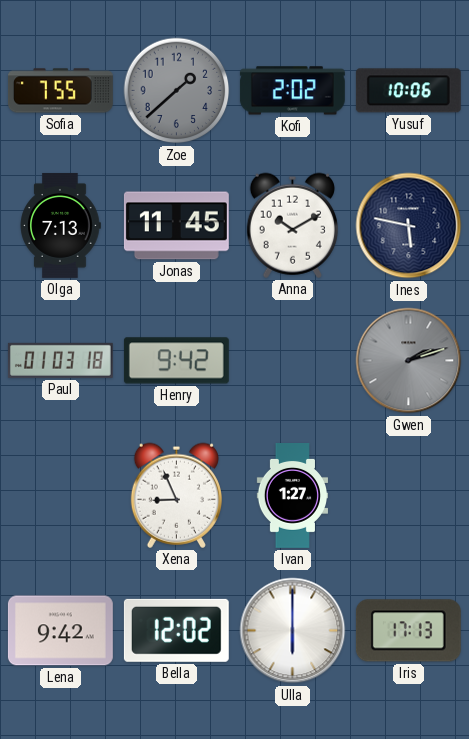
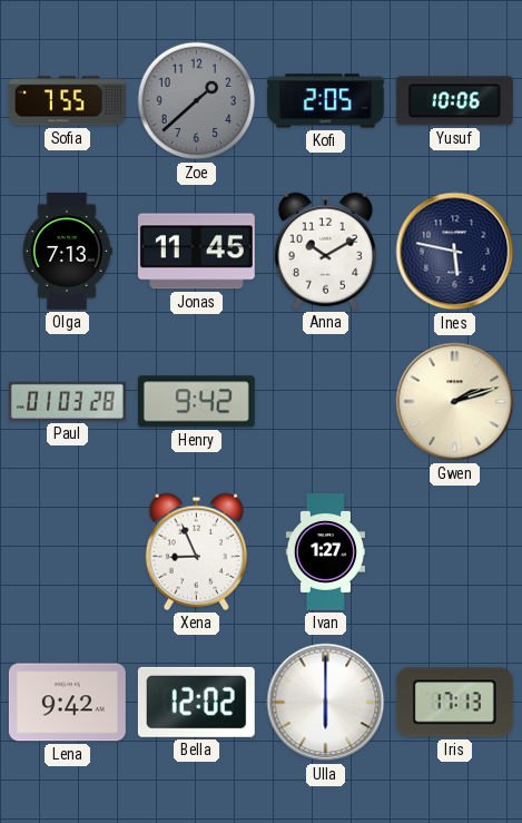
Kofi: 2:02 -> 2:05 (325, 101)
Paul: 01:03:18 -> 01:03:28 (67, 401)
Gwen dial: grey -> cream (455, 402)
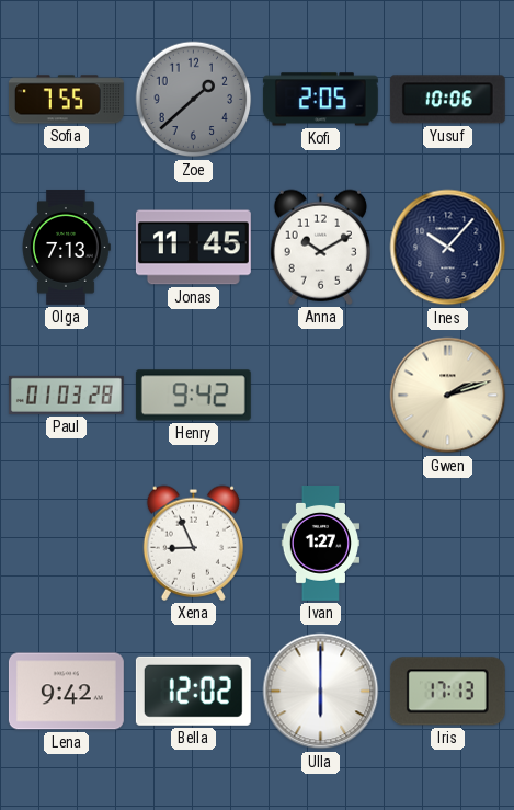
Ines: 5:47 -> 10:07 (448, 248)
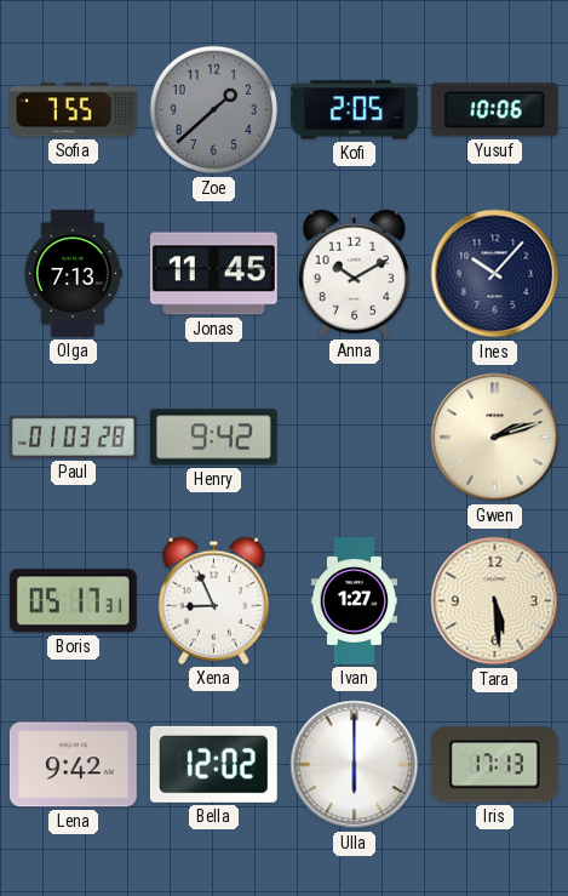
Boris: none -> 05:17 (73, 601)
Tara: none -> 5:29 (495, 601)
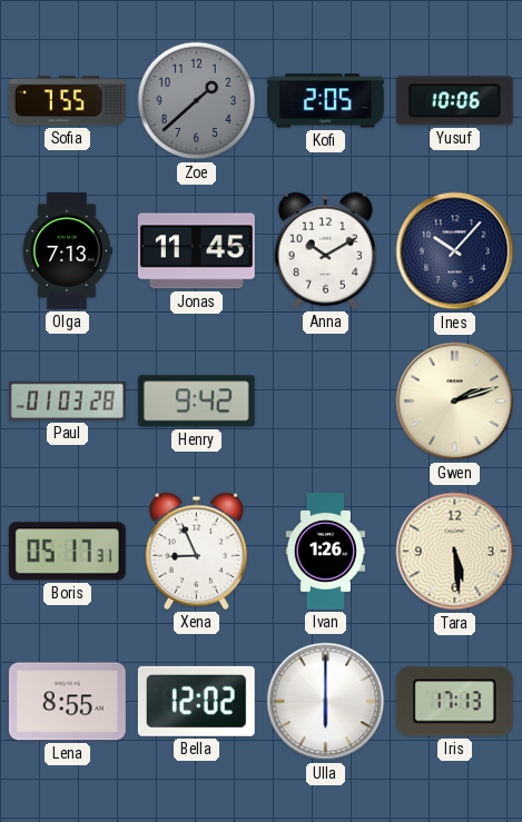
Ivan: 1:27 -> 1:26 (325, 552)
Lena: 9:42 -> 8:55 (67, 702)
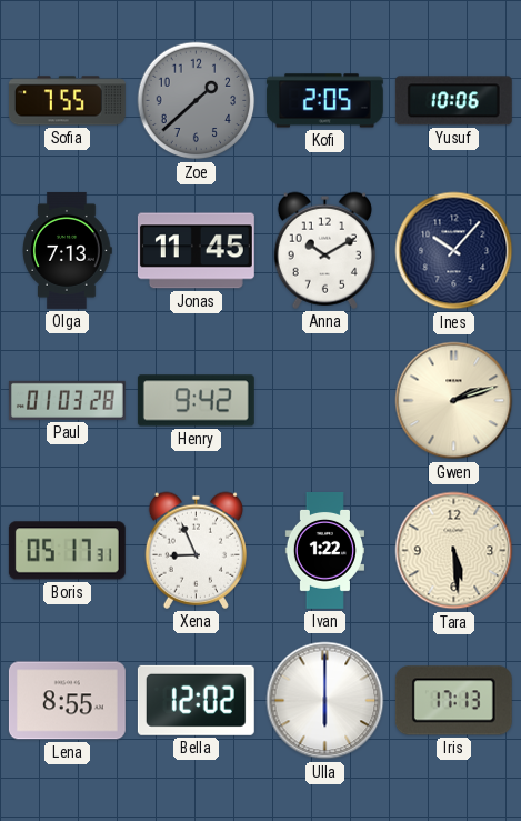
Ivan: 1:26 -> 1:22 (324, 551)
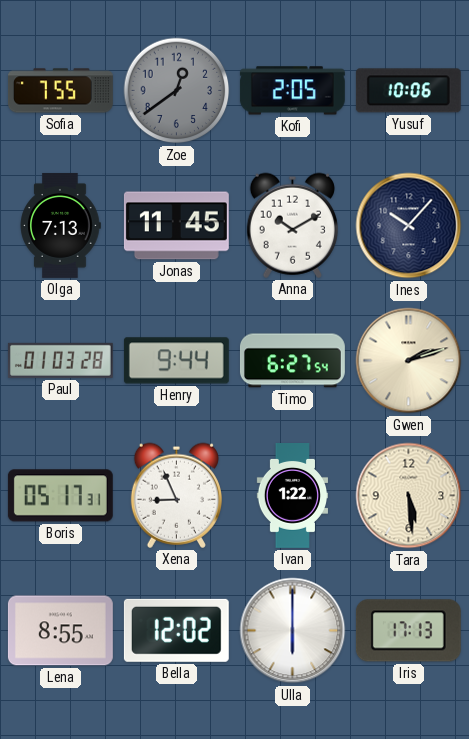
Zoe: 1:38 -> 12:39 (177, 91)
Henry: 9:42 -> 9:44 (176, 361)
Timo: none -> 6:27 (292, 361)
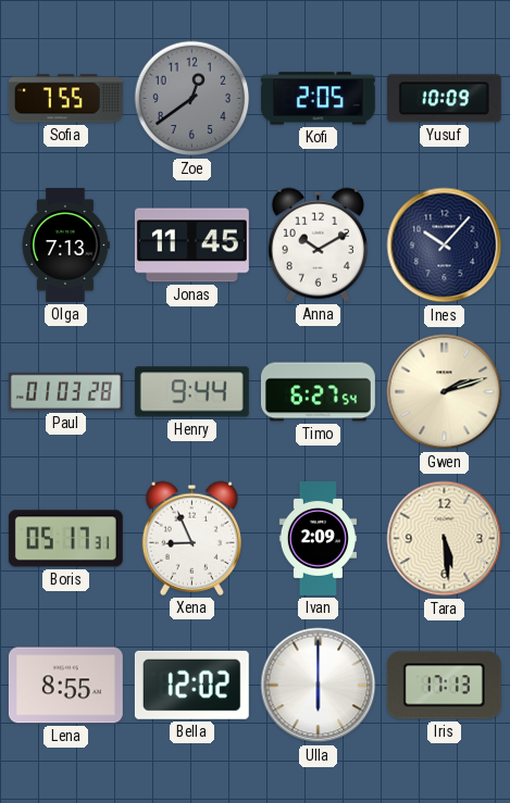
Yusuf: 10:06 -> 10:09 (444, 99)
Ivan: 1:22 -> 2:09 (318, 539)
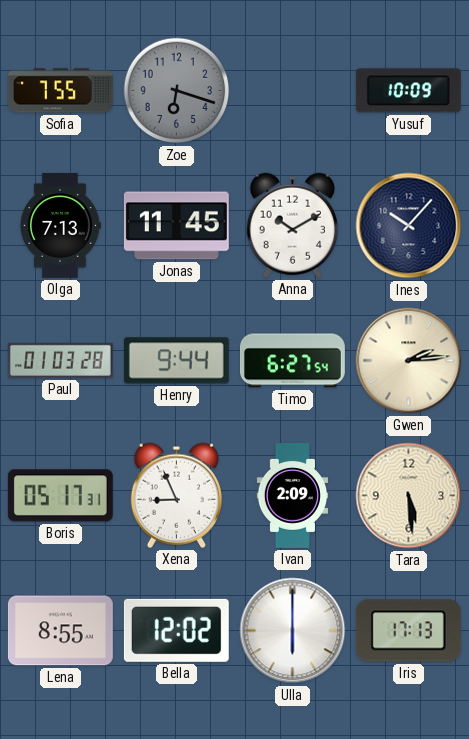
Zoe: 12:39 -> 6:18 (177, 91)
Kofi: 2:05 -> none (318, 99)
Gwen: 2:12 -> 2:14 (409, 361)
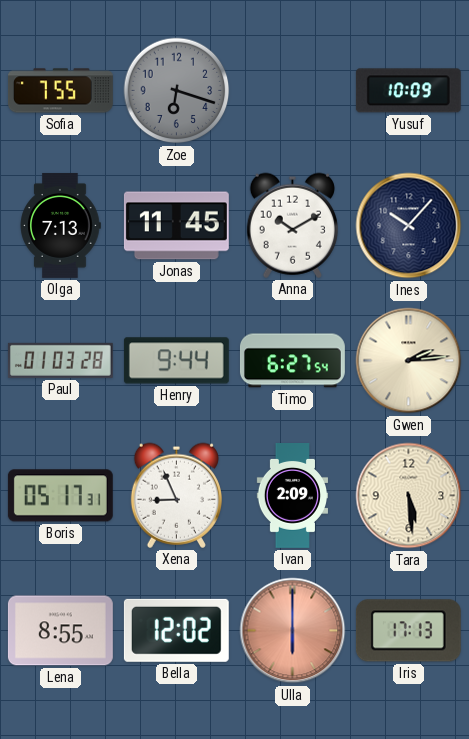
Ulla dial: white -> salmon (293, 631)
